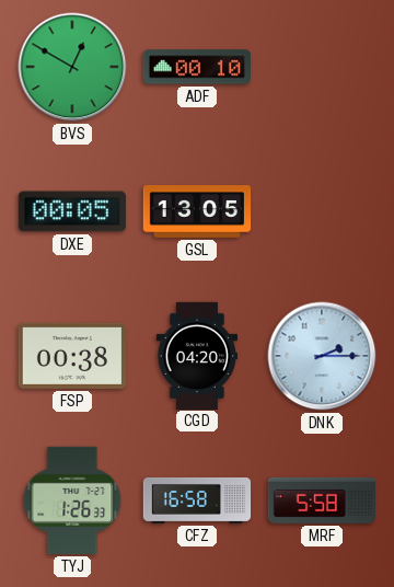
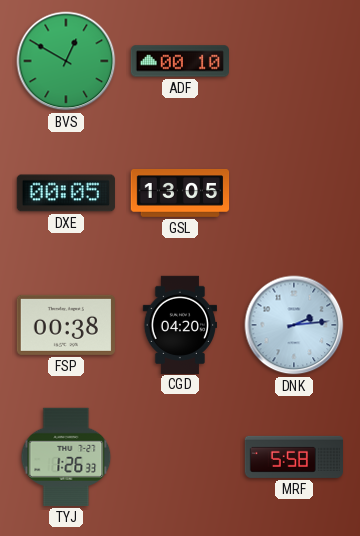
DNK: 2:15 -> 2:14 (294, 325)
CFZ: 16:58 -> none (197, 500)
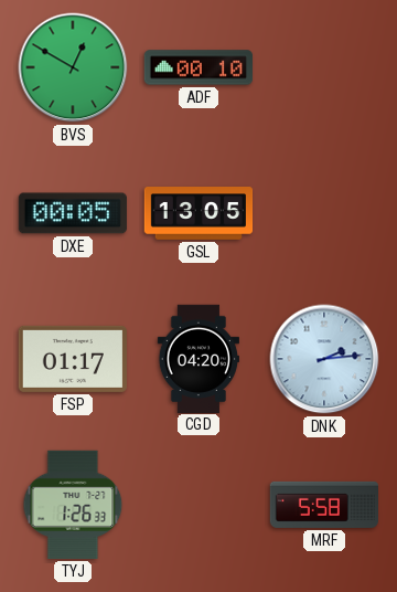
FSP: 00:38 -> 01:17 (73, 359)
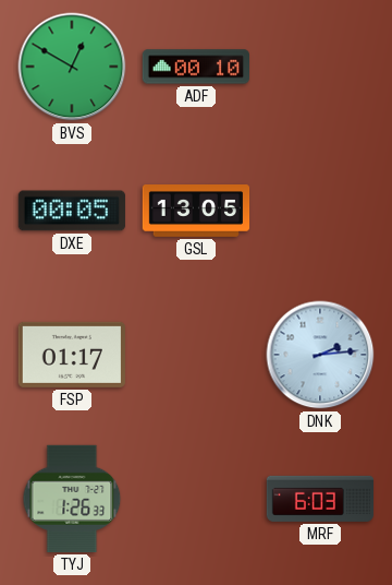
CGD: 04:20 -> none (197, 358)
MRF: 5:58 -> 6:03 (319, 499)
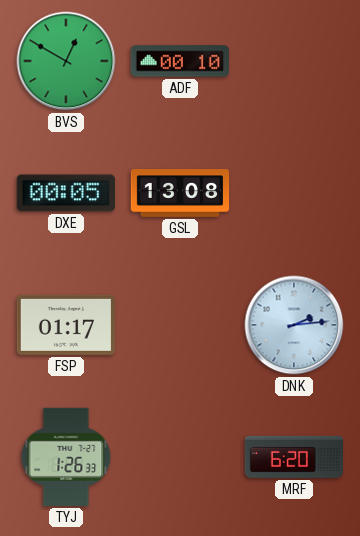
GSL: 13:05 -> 13:08 (180, 194)
MRF: 6:03 -> 6:20 (293, 457)
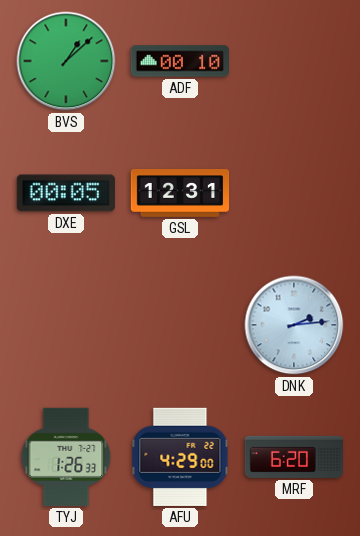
BVS: 12:50 -> 1:08 (66, 61)
GSL: 13:08 -> 12:31 (180, 194)
FSP: 01:17 -> none (66, 325)
AFU: none -> 4:29 (180, 457)
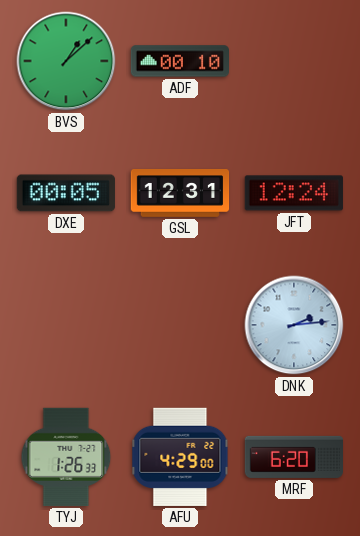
JFT: none -> 12:24 (294, 193)
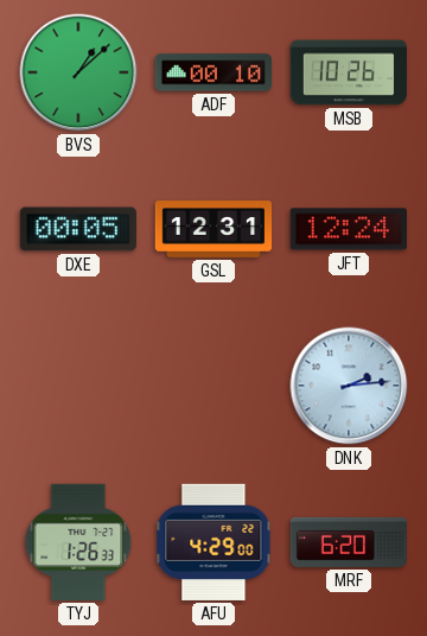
MSB: none -> 10:26 (348, 72)
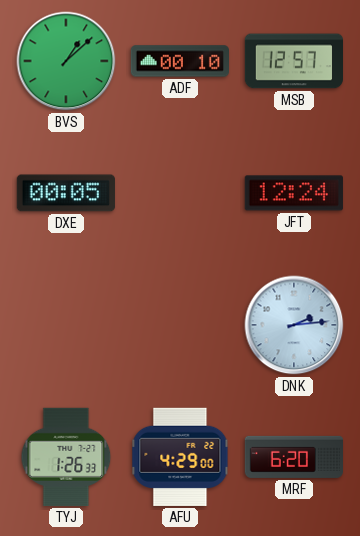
MSB: 10:26 -> 12:57 (293, 61)
GSL: 12:31 -> none (213, 230)
